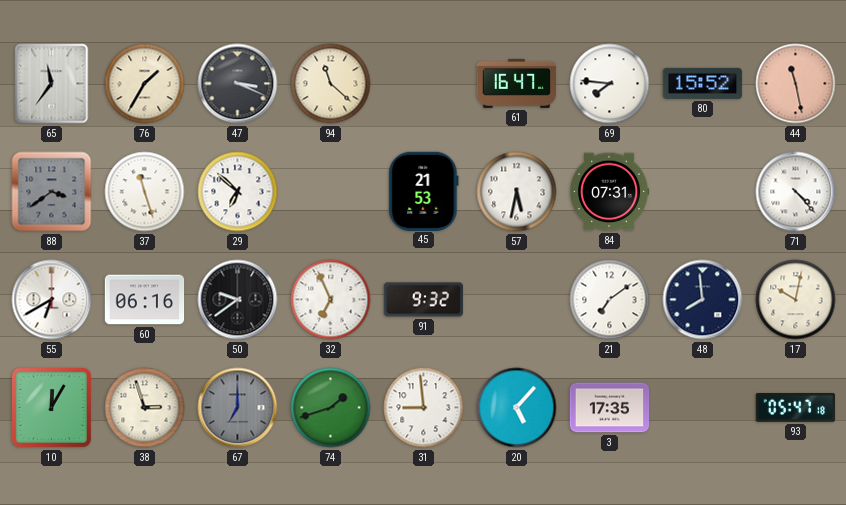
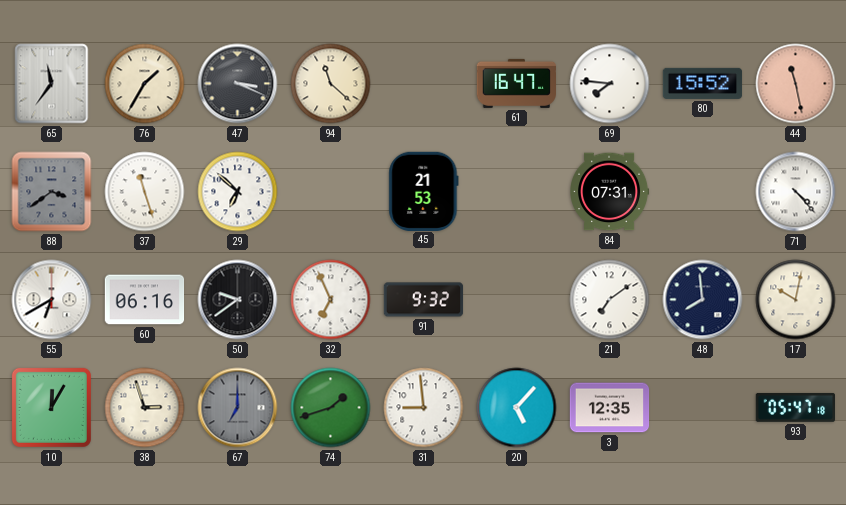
57: 5:32 -> none (517, 192)
3: 17:35 -> 12:35 (610, 408)
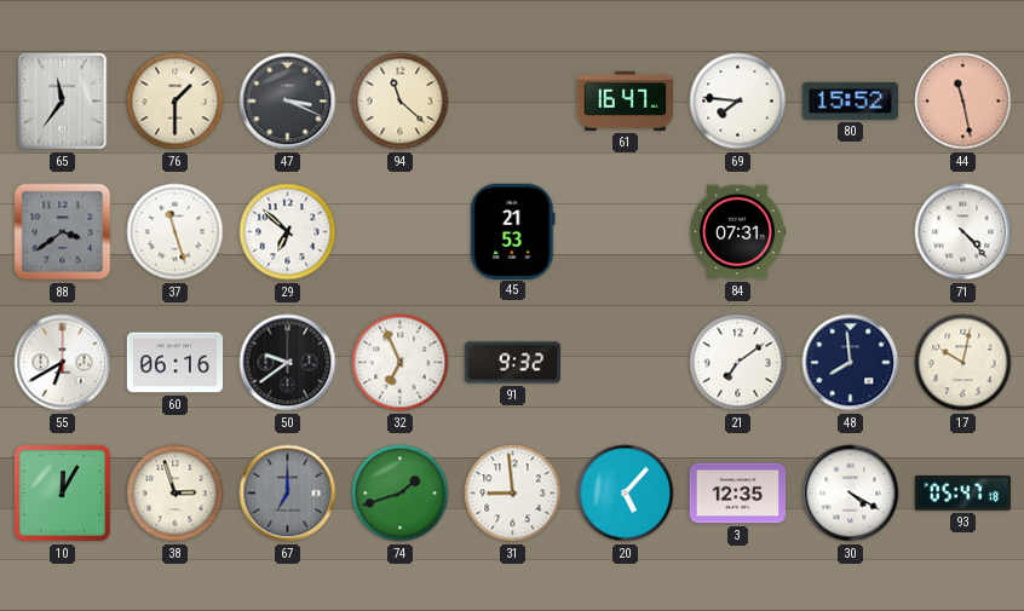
76: 1:35 -> 1:30 (176, 102)
30: none -> 4:20 (851, 494)
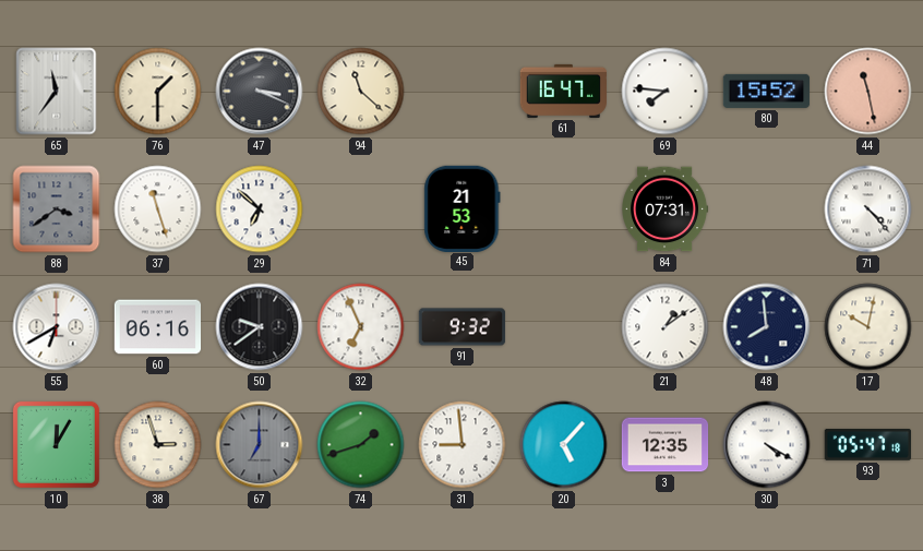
21: 7:09 -> 1:09 (666, 327)
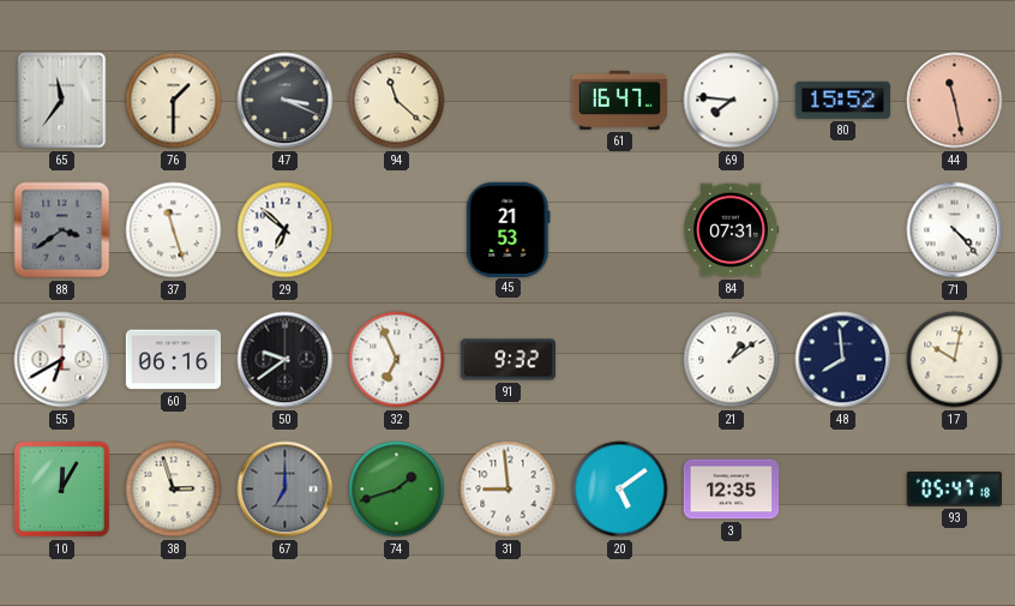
20: 5:07 -> 5:09 (620, 490)
30: 4:20 -> none (767, 445)
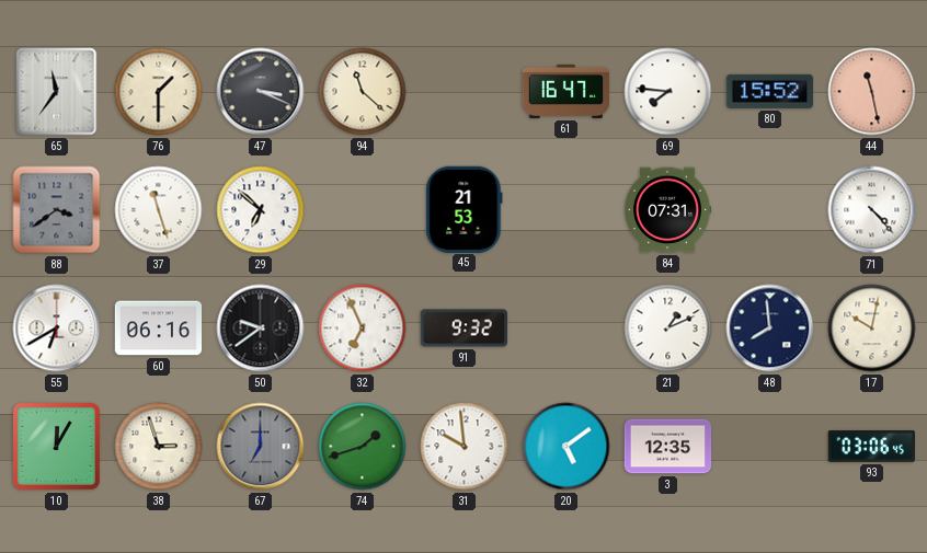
21: 1:09 -> 1:11 (668, 329)
31: 8:59 -> 9:59 (465, 447)
93: 05:47 -> 03:06 (871, 446)
